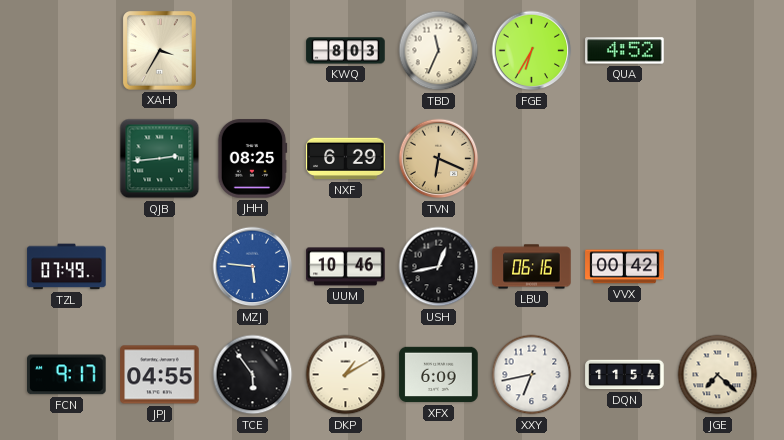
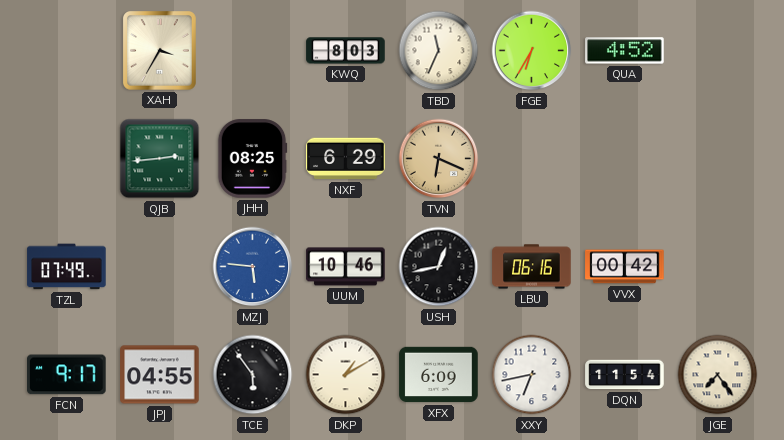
JGE: 7:22 -> 7:24 (718, 375)
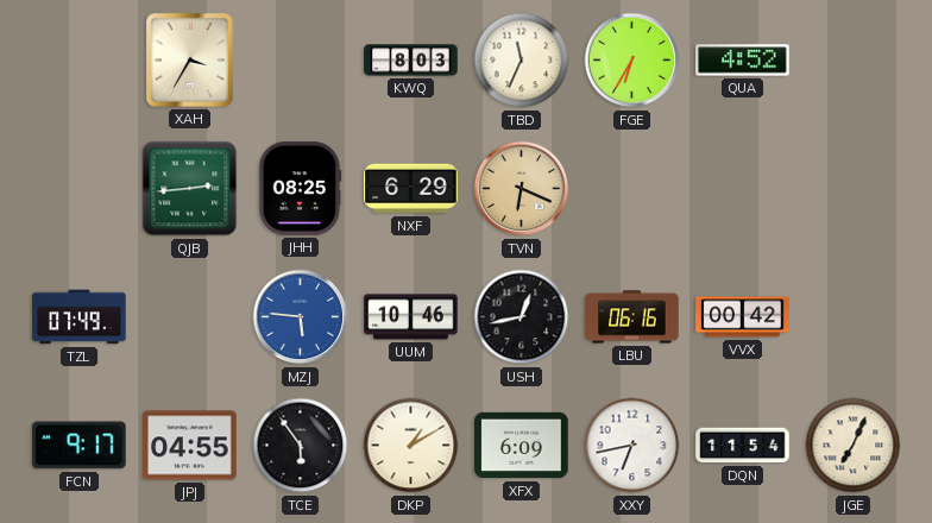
JGE: 7:24 -> 7:04 (854, 446)
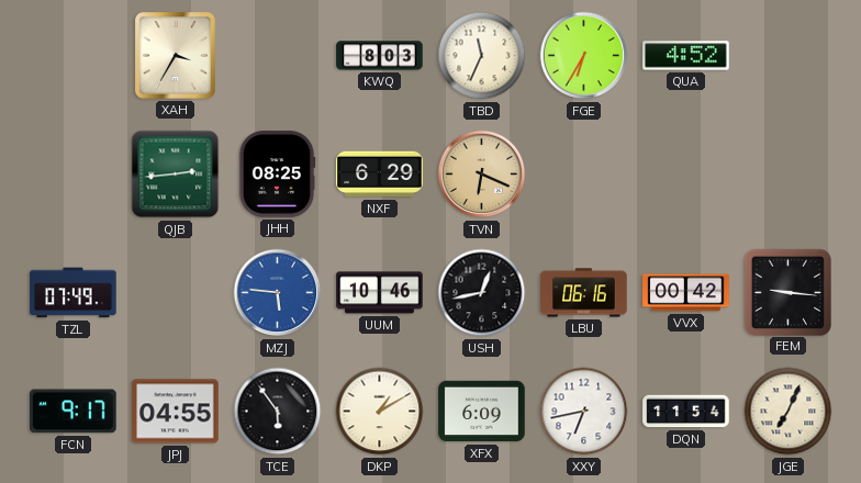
FEM: none -> 9:16 (787, 292)
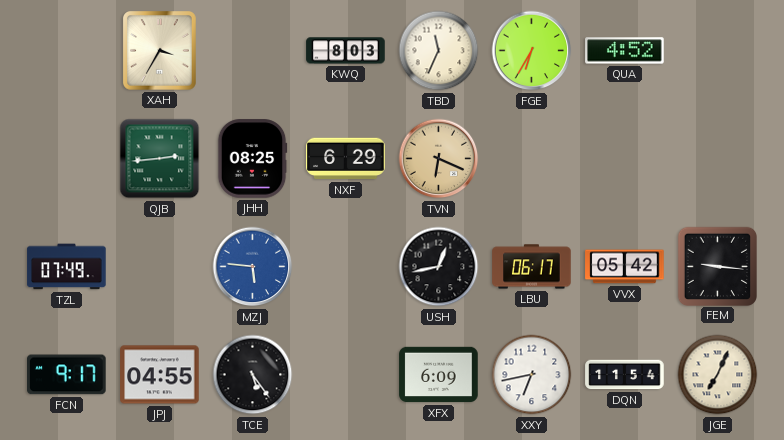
UUM: 10:46 -> none (380, 293)
LBU: 06:16 -> 06:17 (532, 267)
VVX: 00:42 -> 05:42 (625, 267)
TCE: 5:54 -> 5:24 (253, 375)
DKP: 1:10 -> none (380, 412)
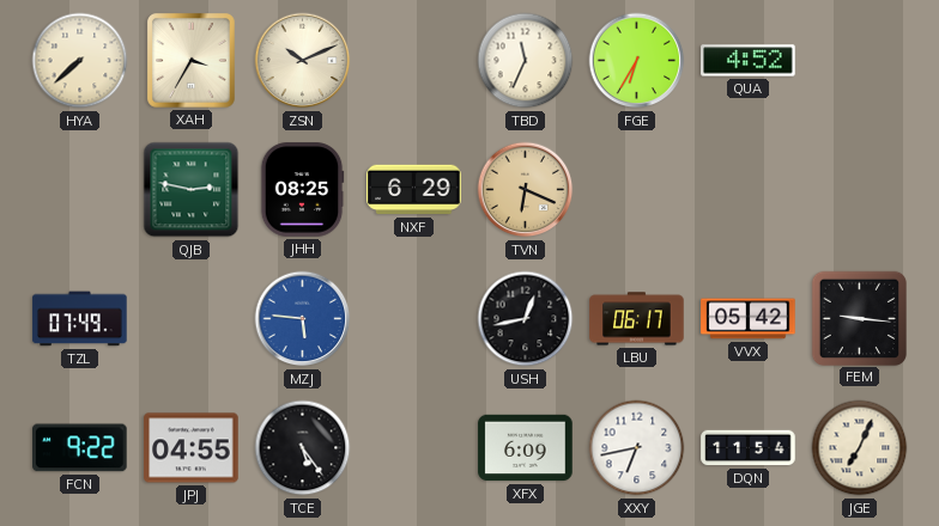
HYA: none -> 7:38 (80, 61)
ZSN: none -> 10:11 (303, 61)
KWQ: 8:03 -> none (346, 51)
QJB: 2:44 -> 2:47 (192, 190)
FCN: 9:17 -> 9:22 (80, 448)
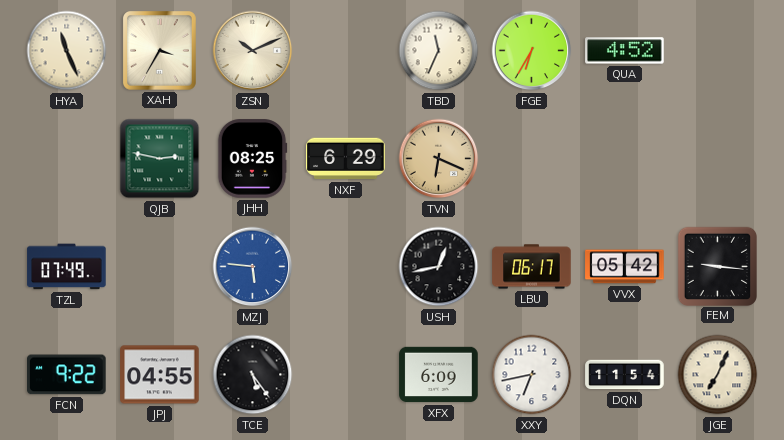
HYA: 7:38 -> 11:26 (67, 51)
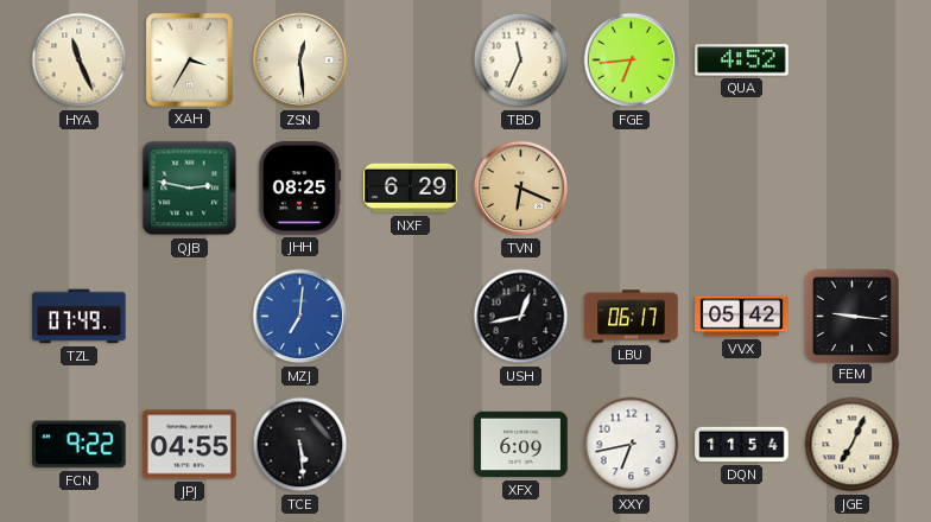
ZSN: 10:11 -> 12:29 (300, 61)
FGE: 6:35 -> 6:44 (632, 61)
MZJ: 5:46 -> 7:01 (300, 317)
TCE: 5:24 -> 5:29 (300, 445)
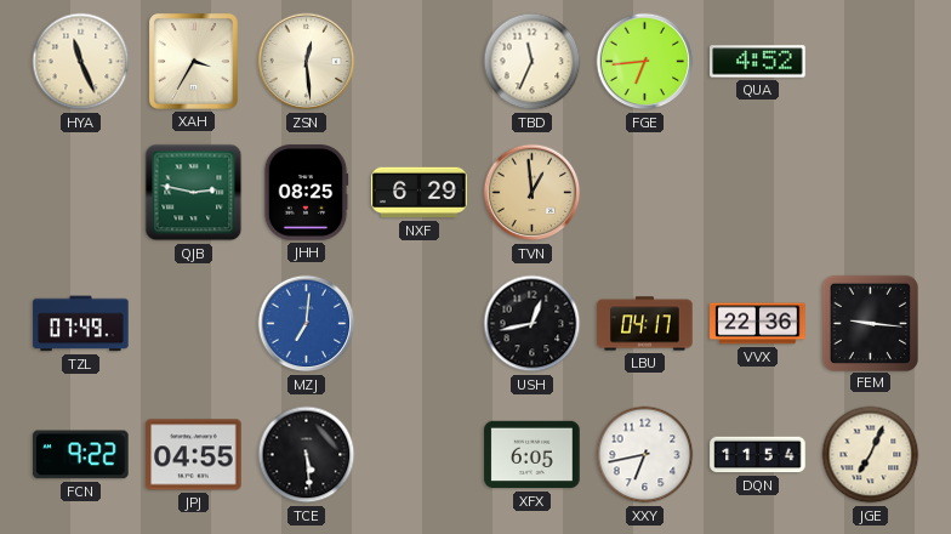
TVN: 6:19 -> 12:59 (533, 193)
LBU: 06:17 -> 04:17 (645, 324)
VVX: 05:42 -> 22:36 (758, 324)
XFX: 6:09 -> 6:05 (533, 455)
